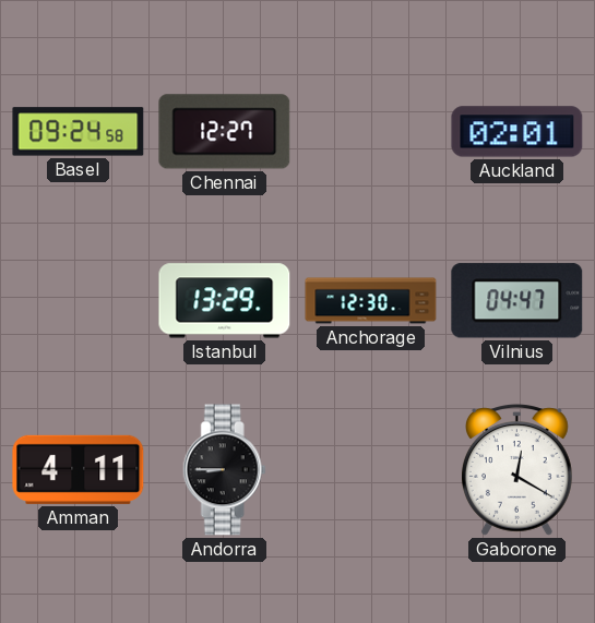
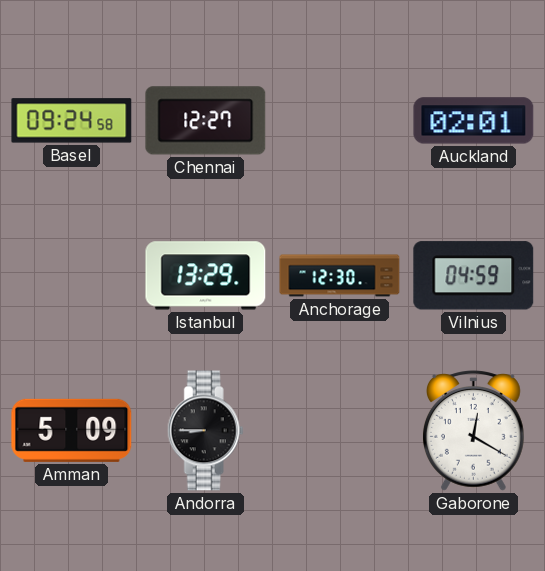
Vilnius: 04:47 -> 04:59 (474, 276)
Amman: 4:11 -> 5:09 (72, 430)
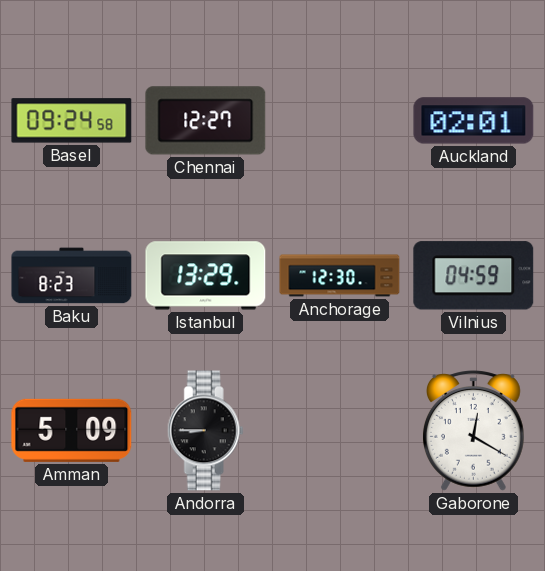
Baku: none -> 8:23 (72, 276)
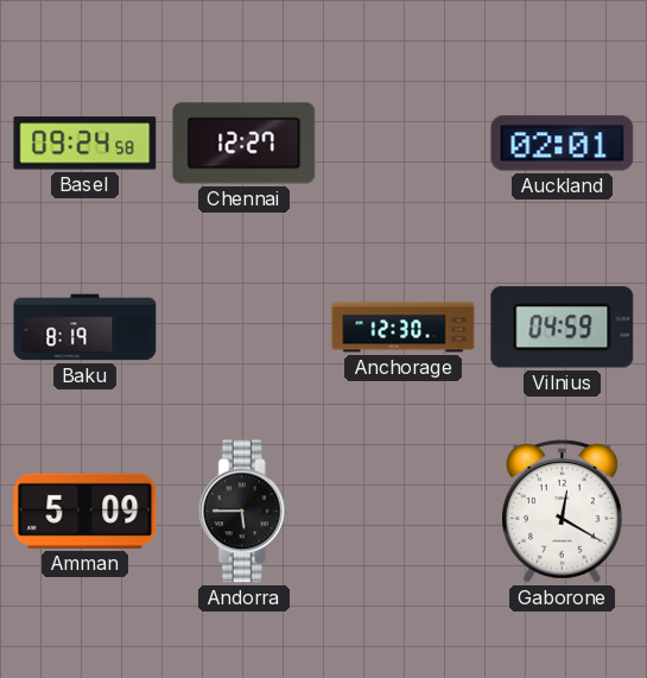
Baku: 8:23 -> 8:19 (85, 328)
Istanbul: 13:29 -> none (206, 276)
Andorra: 8:45 -> 5:45 (243, 512)
